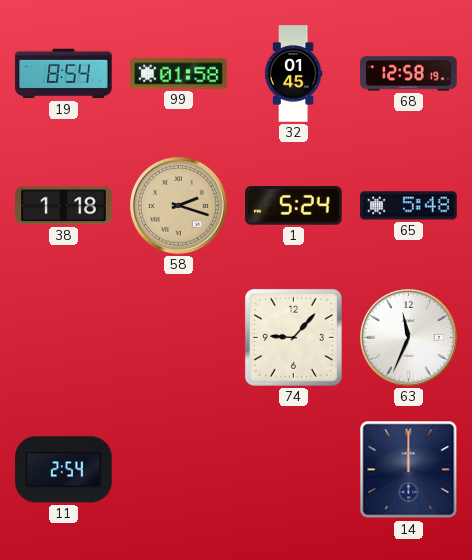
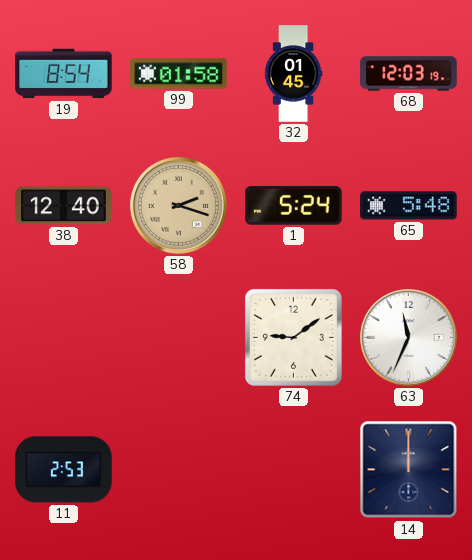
68: 12:58 -> 12:03 (409, 74)
38: 1:18 -> 12:40 (64, 206)
74: 9:07 -> 9:09 (293, 337)
11: 2:54 -> 2:53 (64, 470)
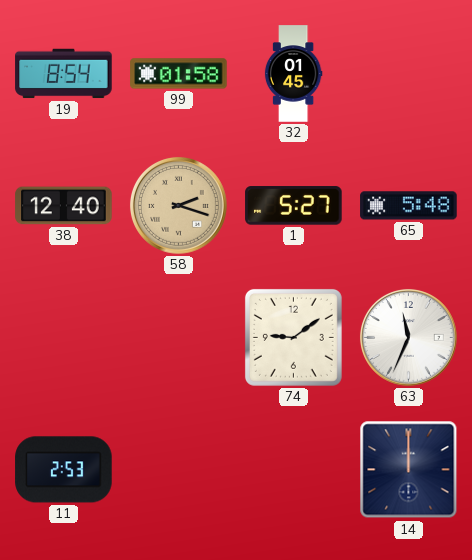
68: 12:03 -> none (409, 74)
1: 5:24 -> 5:27 (294, 206)
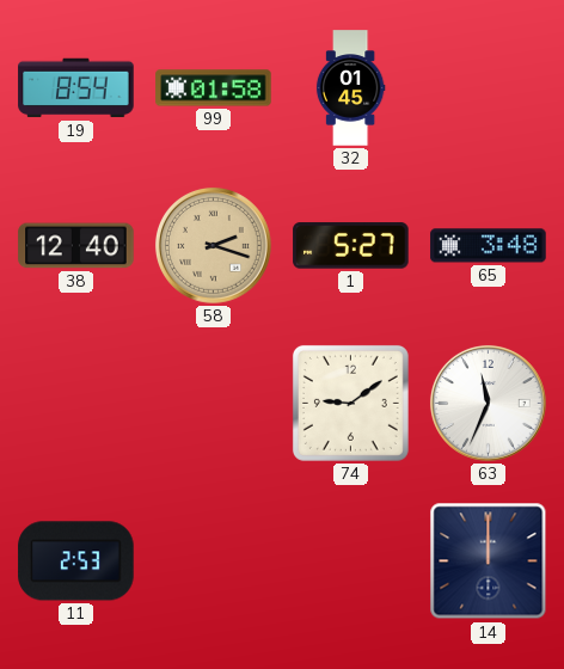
65: 5:48 -> 3:48 (489, 246)
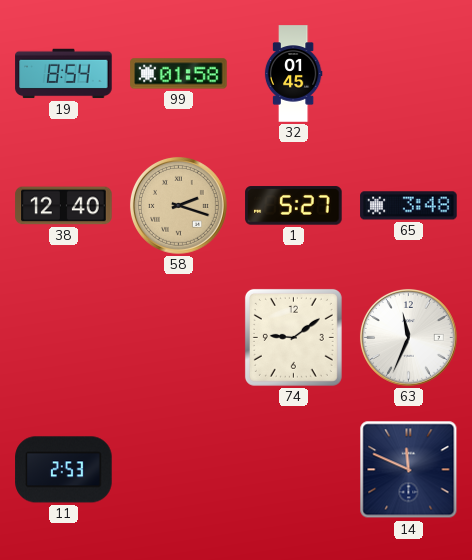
14: 12:00 -> 11:49 (409, 470)
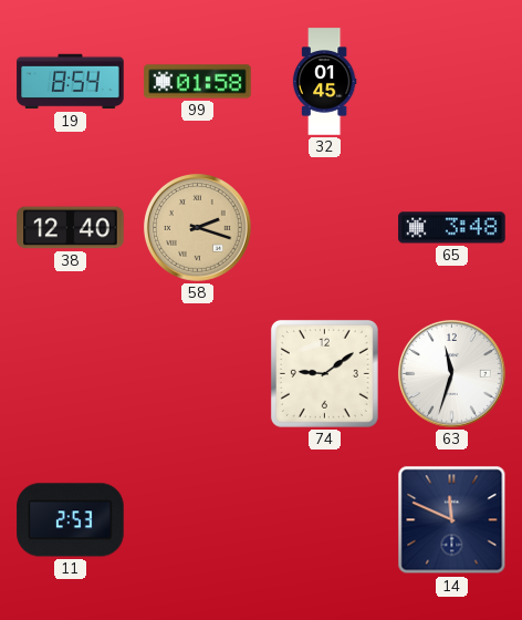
1: 5:27 -> none (294, 206)
63: 11:34 -> 11:33 (451, 373)
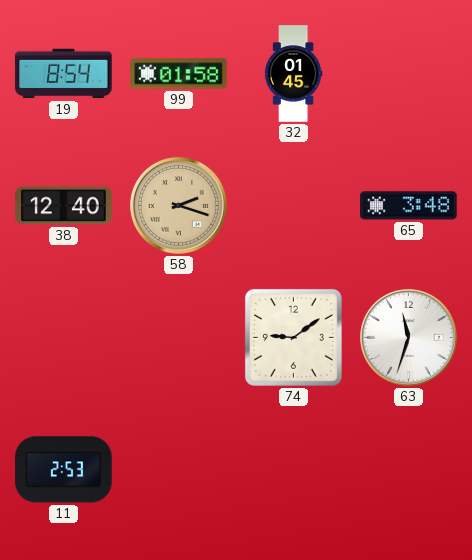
14: 11:49 -> none (452, 520)
